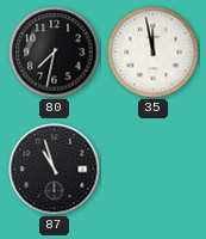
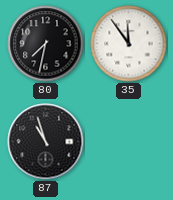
35: 11:58 -> 11:54 (129, 44)
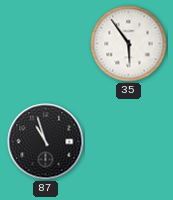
80: 7:32 -> none (46, 44)
35: 11:54 -> 5:54 (129, 44)
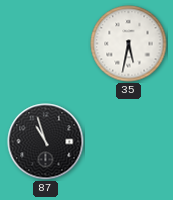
35: 5:54 -> 5:32 (129, 44)
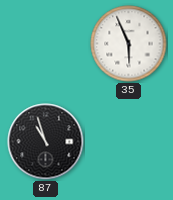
35: 5:32 -> 5:56 (129, 44)
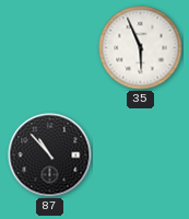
87: 10:57 -> 10:53 (50, 155)
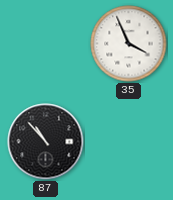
35: 5:56 -> 3:56 (129, 44)
